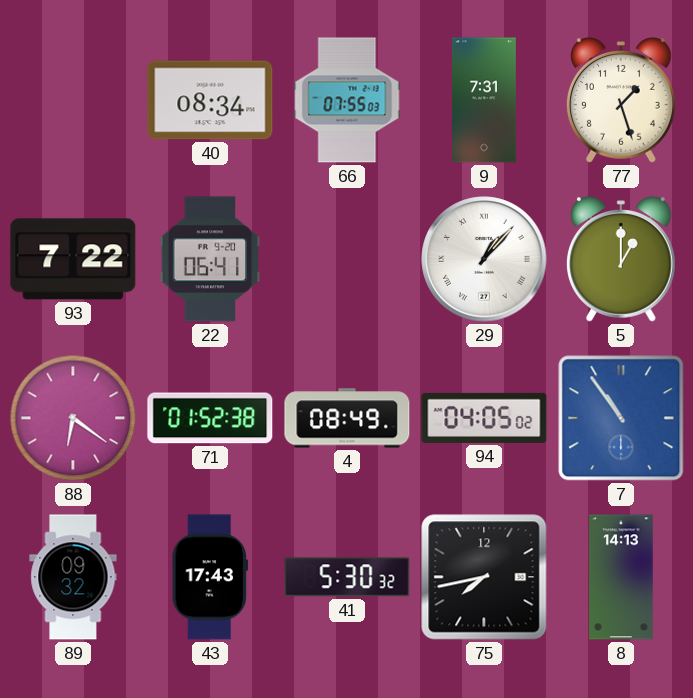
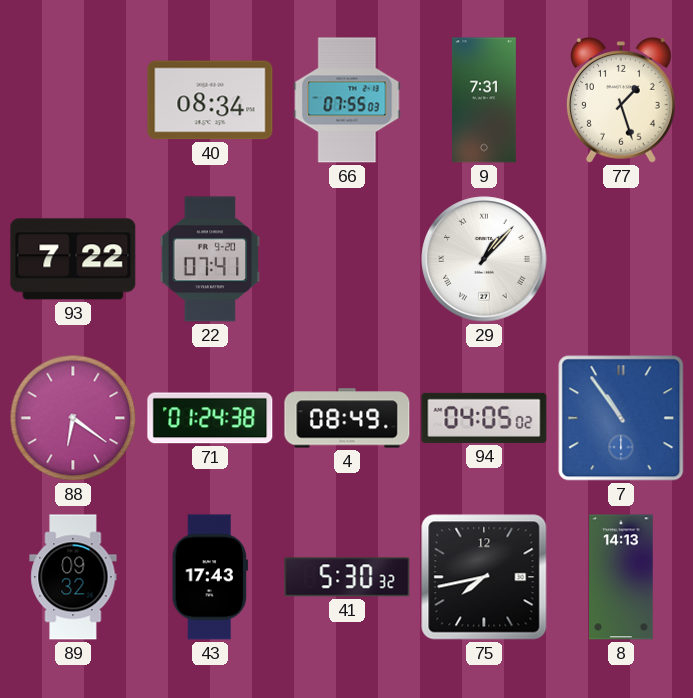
22: 06:41 -> 07:41 (210, 259)
5: 1:00 -> none (621, 259)
71: 01:52 -> 01:24 (210, 418)
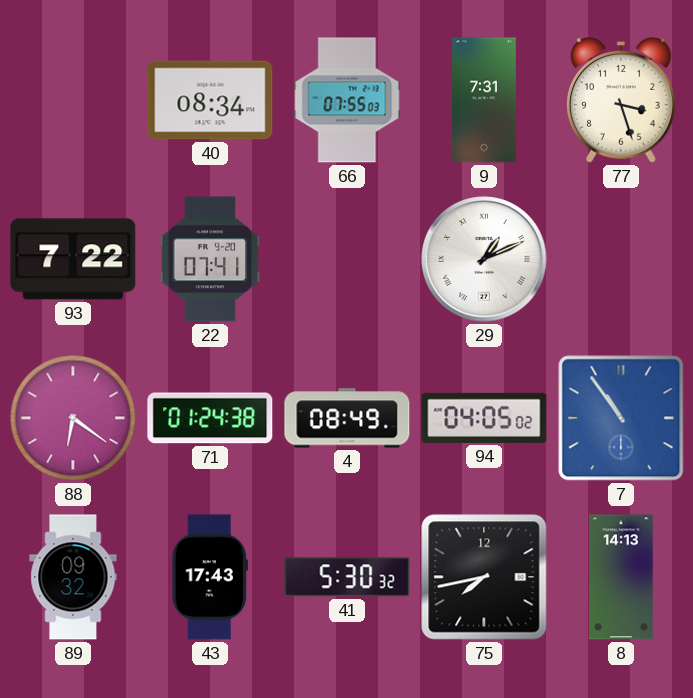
77: 1:27 -> 3:27 (621, 100)
29: 1:07 -> 1:11 (484, 259)
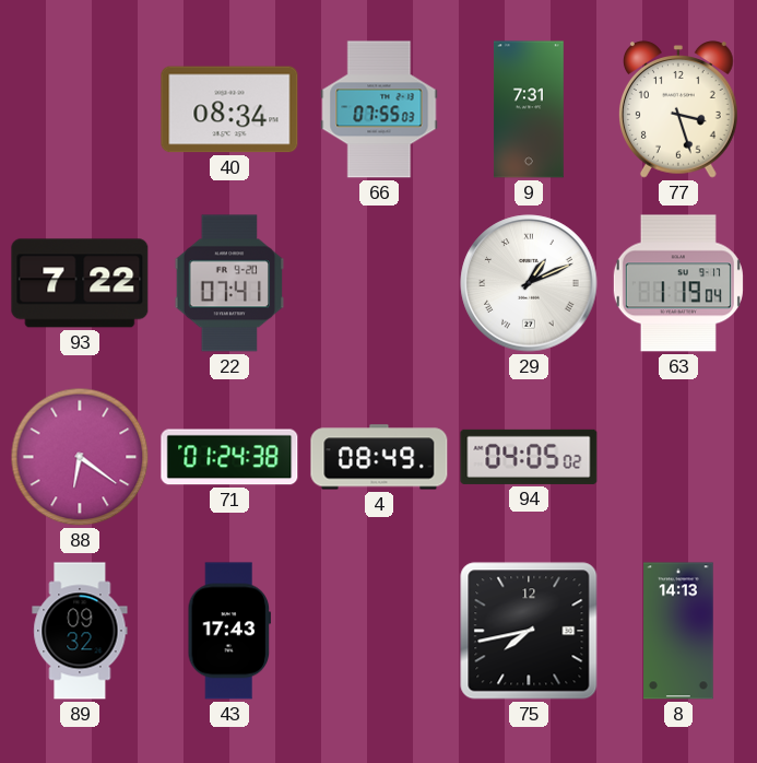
63: none -> 1:19 (678, 283)
7: 10:54 -> none (621, 418)
41: 5:30 -> none (347, 577)
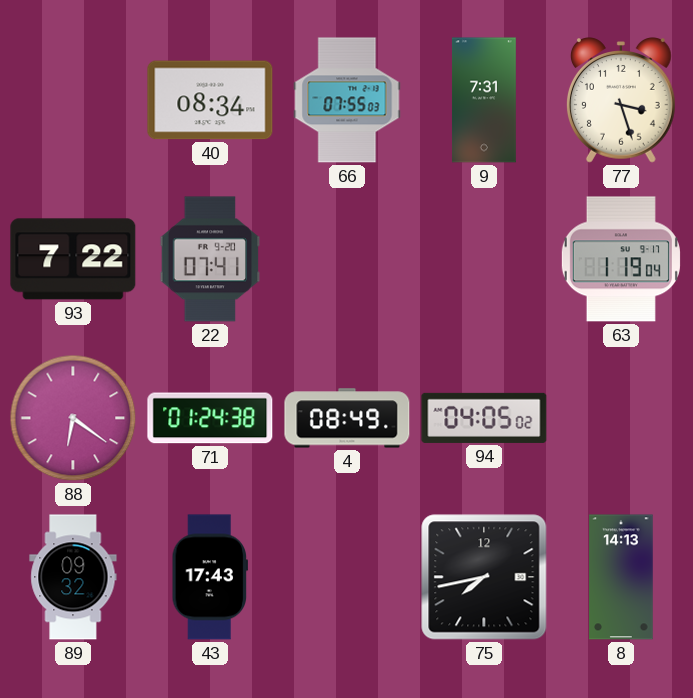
29: 1:11 -> none (529, 283)
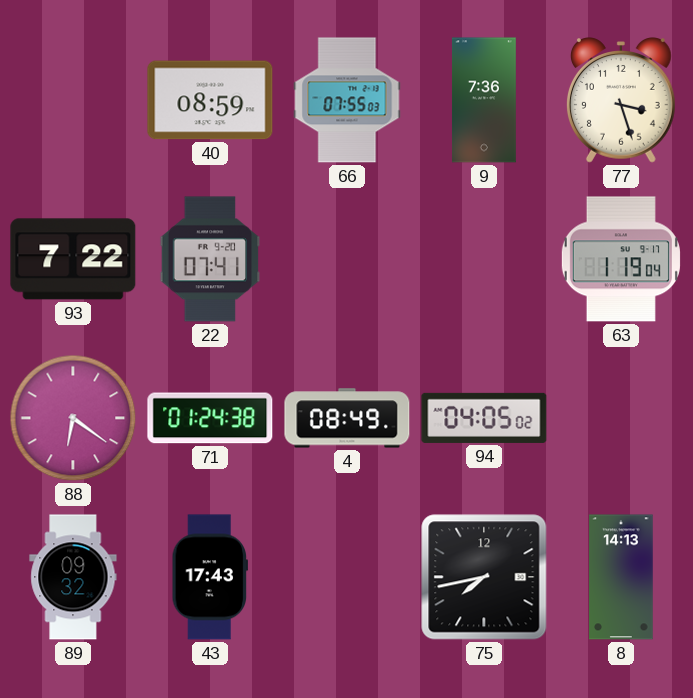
40: 08:34 -> 08:59 (210, 100)
9: 7:31 -> 7:36 (484, 100)
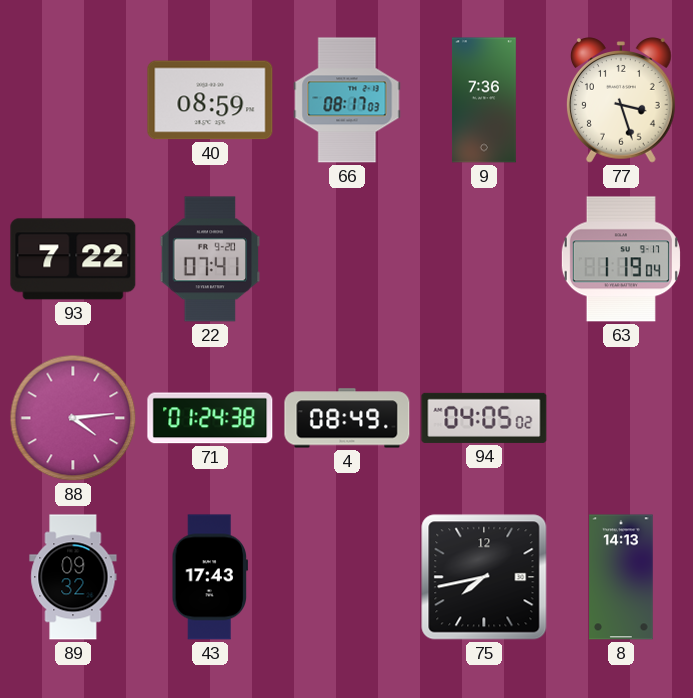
66: 07:55 -> 08:17 (347, 100)
88: 6:21 -> 4:14 (73, 418)
